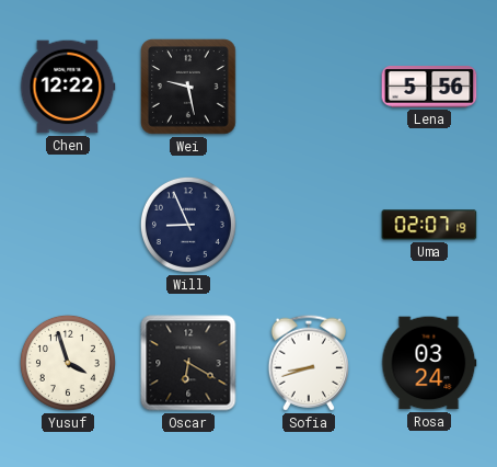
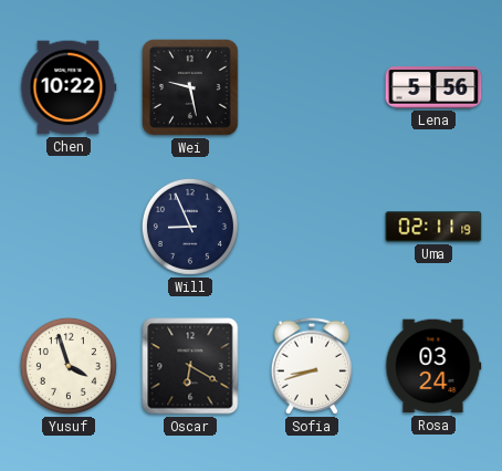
Chen: 12:22 -> 10:22 (69, 87)
Uma: 02:07 -> 02:11 (433, 227)
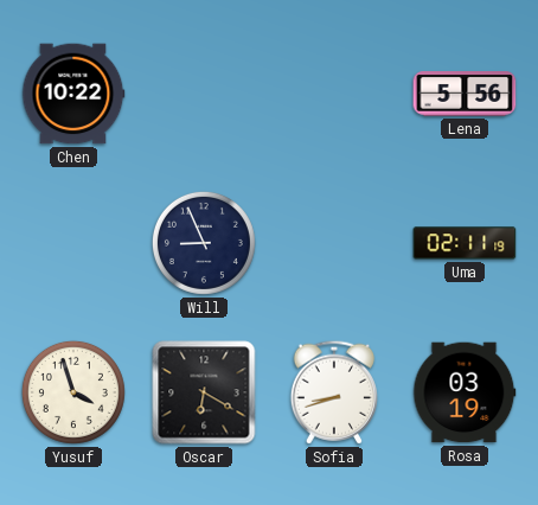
Wei: 9:28 -> none (190, 87)
Rosa: 03:24 -> 03:19 (465, 392)
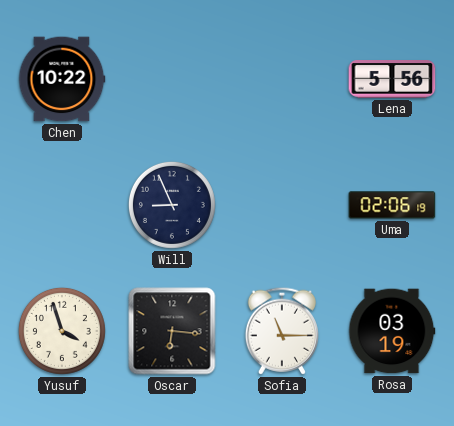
Uma: 02:11 -> 02:06 (392, 205)
Oscar: 6:20 -> 6:16 (172, 331)
Sofia: 8:42 -> 11:15 (282, 331)
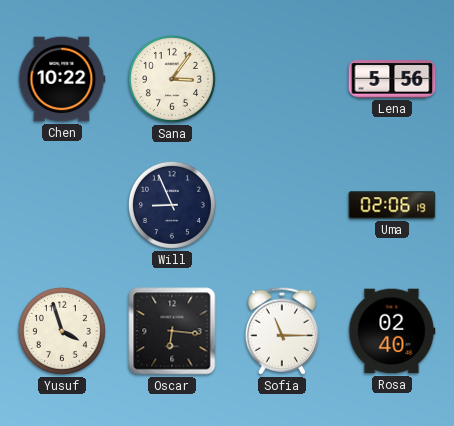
Sana: none -> 3:06 (172, 79)
Rosa: 03:19 -> 02:40 (392, 331)
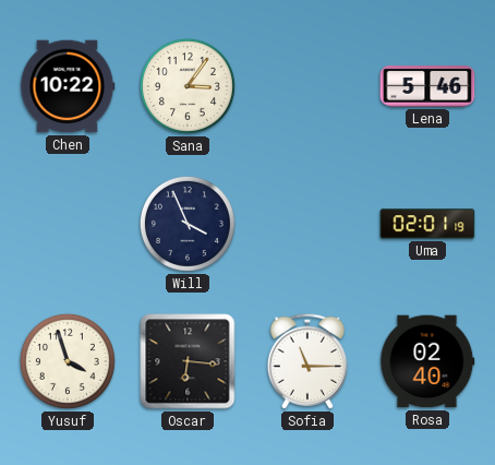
Lena: 5:56 -> 5:46 (427, 87)
Will: 8:56 -> 3:56 (188, 224)
Uma: 02:06 -> 02:01 (427, 224)
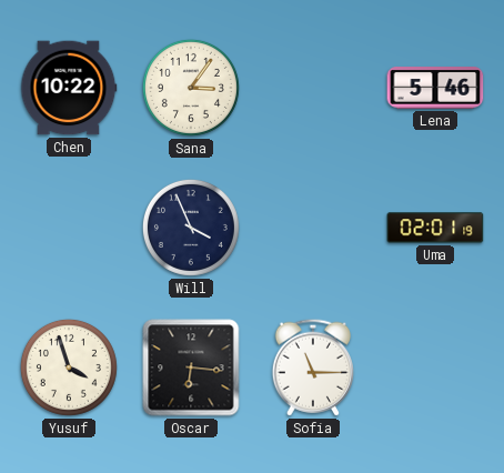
Rosa: 02:40 -> none (427, 361)
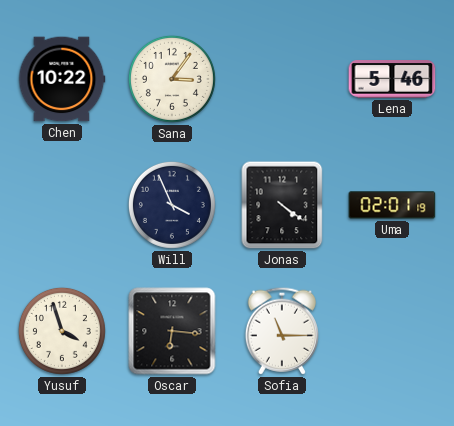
Jonas: none -> 4:21 (282, 205)
